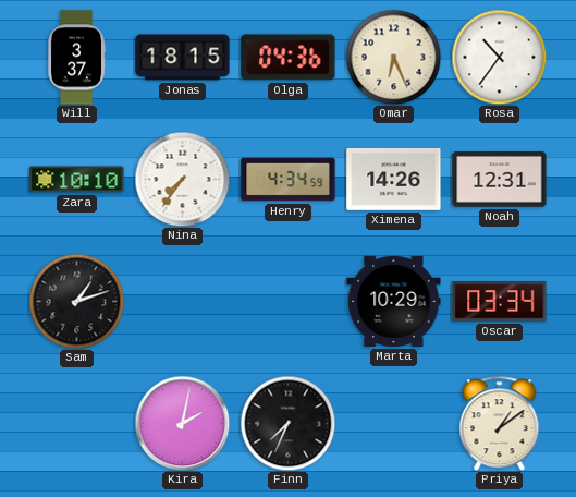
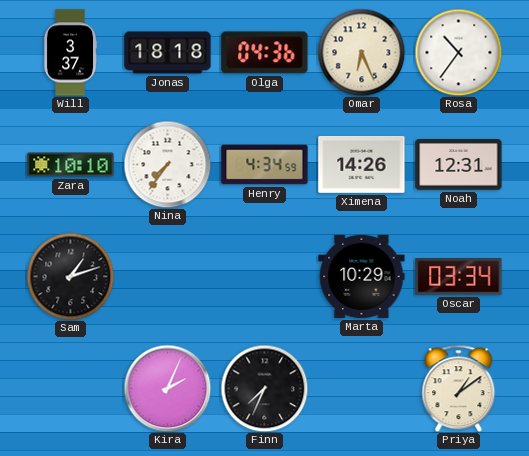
Jonas: 18:15 -> 18:18 (168, 53)
Kira: 2:02 -> 2:04 (167, 388)
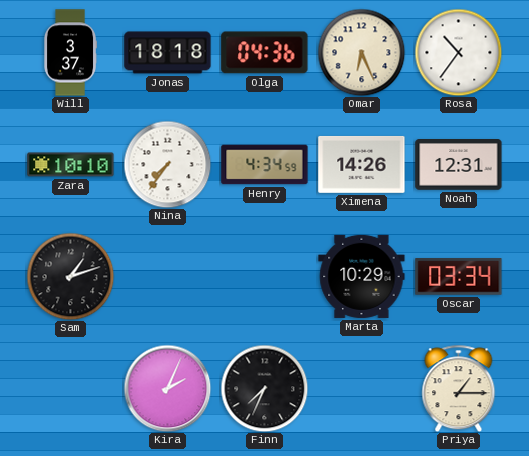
Priya: 1:09 -> 1:15 (459, 388)
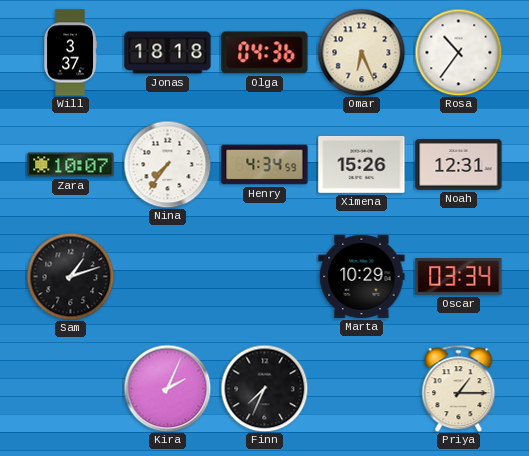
Zara: 10:10 -> 10:07 (71, 165)
Ximena: 14:26 -> 15:26 (362, 164)
